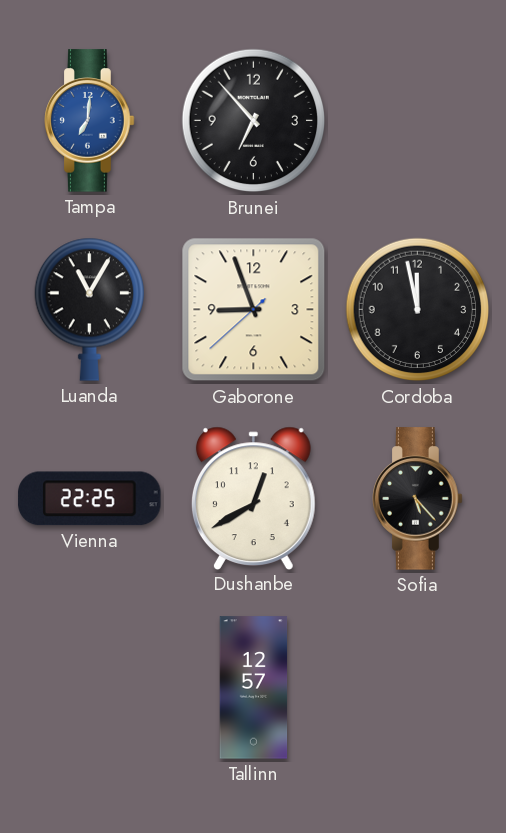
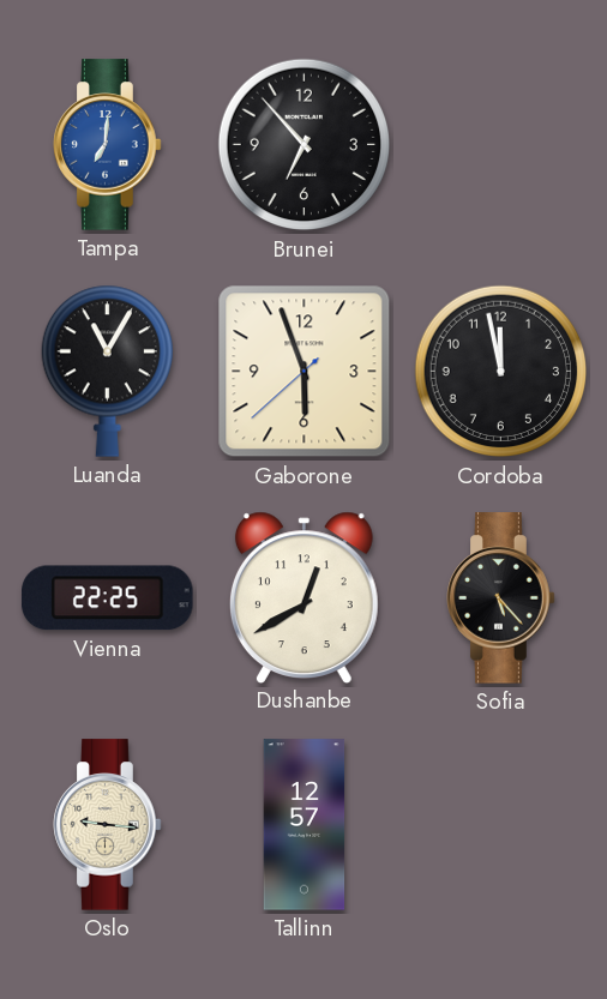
Gaborone: 8:56 -> 5:56 (305, 372)
Oslo: none -> 9:16 (108, 825)
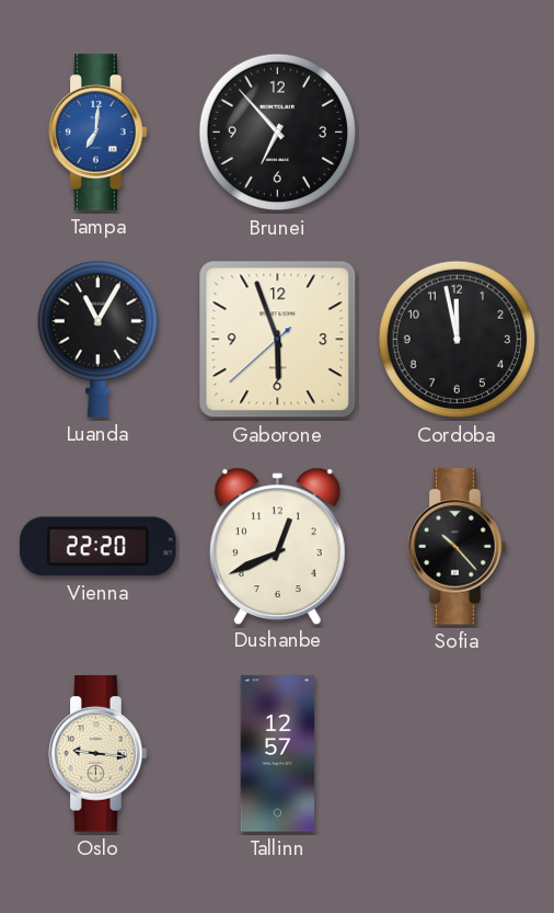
Vienna: 22:25 -> 22:20 (99, 547)
Dushanbe: 12:40 -> 12:41 (277, 546)
Sofia: 5:23 -> 10:23 (458, 547)
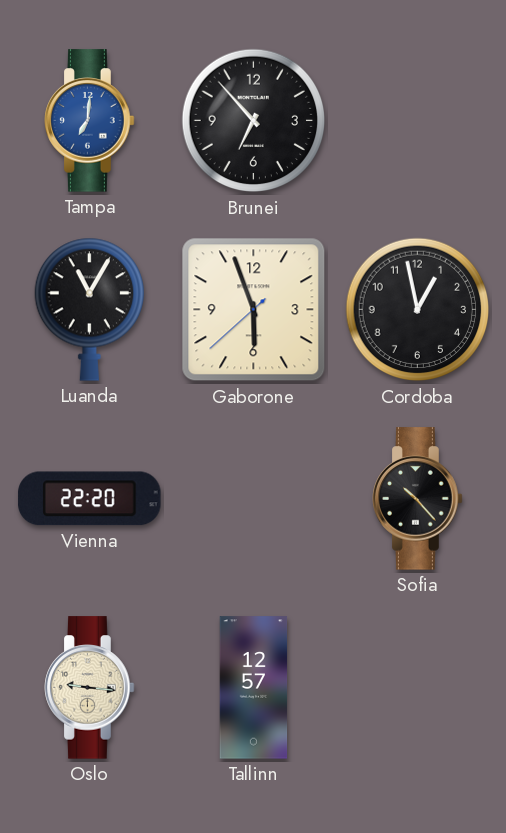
Cordoba: 11:58 -> 12:58 (418, 310)
Dushanbe: 12:41 -> none (277, 546)
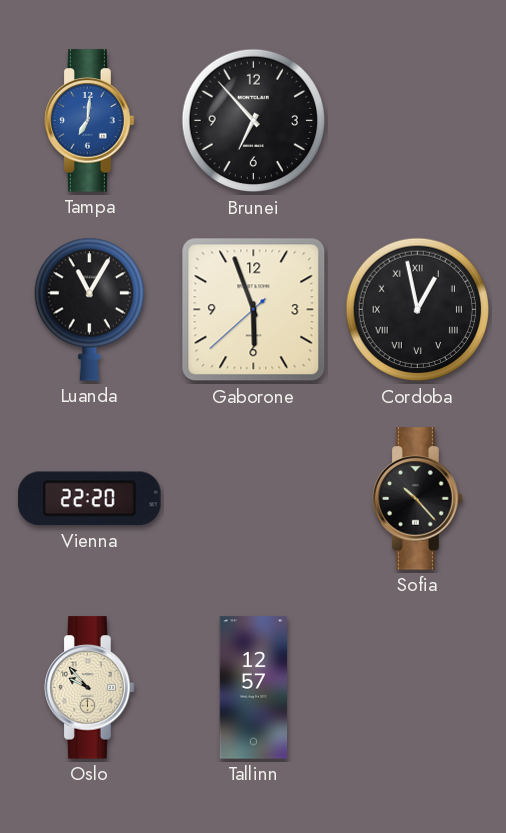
Cordoba numerals: Arabic -> Roman (418, 310)
Oslo: 9:16 -> 9:53 (90, 688)
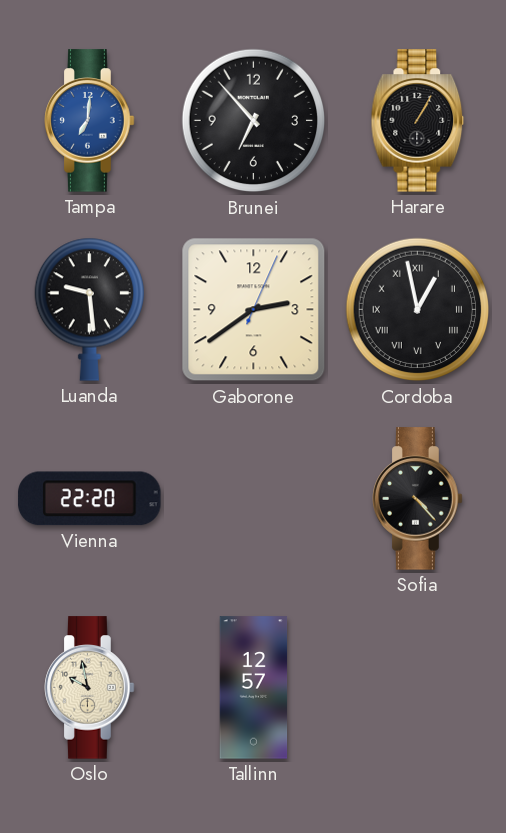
Harare: none -> 1:05 (418, 121)
Luanda: 11:05 -> 9:29 (89, 309)
Gaborone: 5:56 -> 2:39 (254, 310)
Sofia: 10:23 -> 4:23 (418, 499)
Oslo: 9:53 -> 9:58 (90, 688)
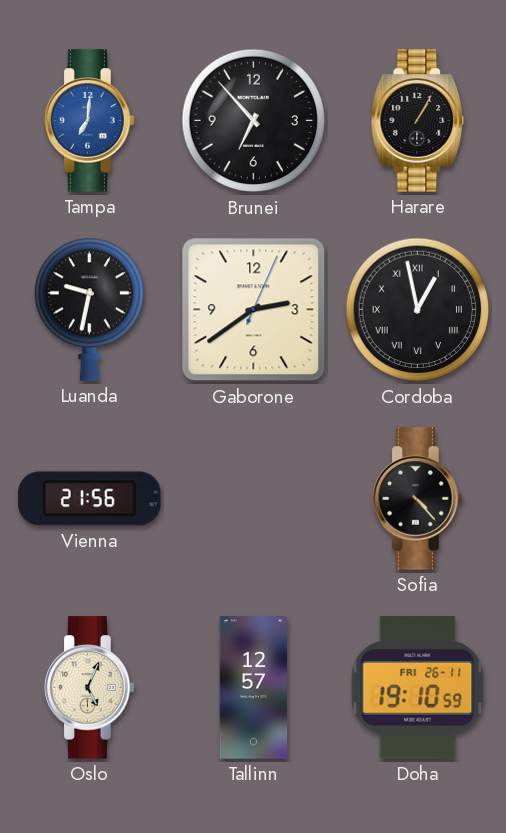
Luanda: 9:29 -> 9:32 (89, 309)
Vienna: 22:20 -> 21:56 (90, 499)
Oslo: 9:58 -> 5:04 (90, 688)
Doha: none -> 19:10 (418, 688)
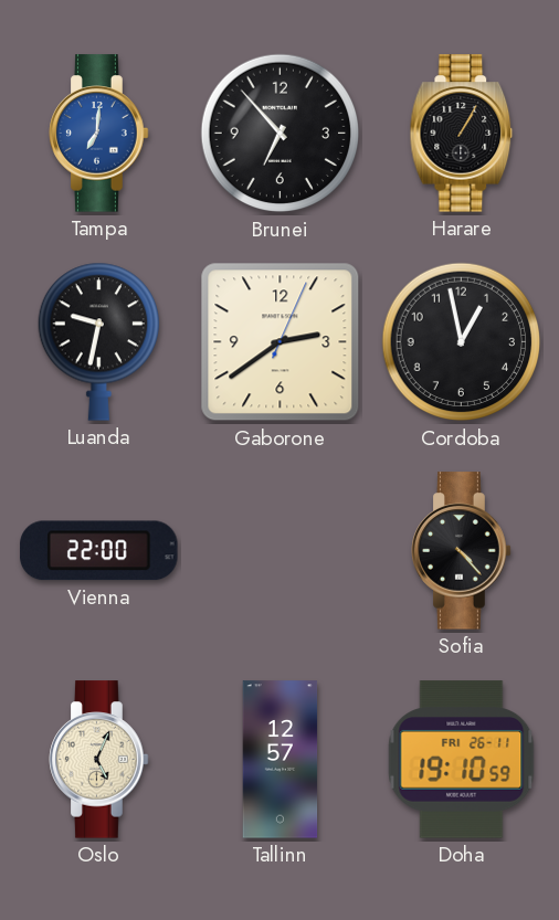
Cordoba numerals: Roman -> Arabic (462, 342)
Vienna: 21:56 -> 22:00 (99, 551)
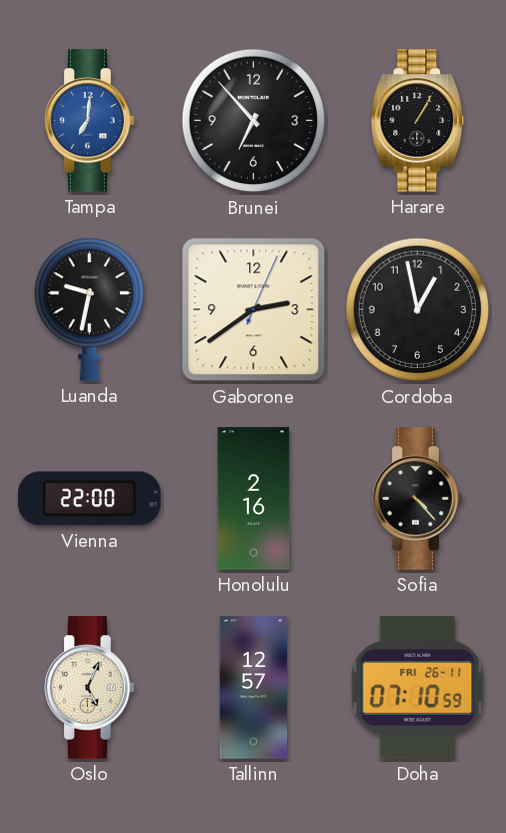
Honolulu: none -> 2:16 (254, 499)
Doha: 19:10 -> 07:10 (418, 688)
